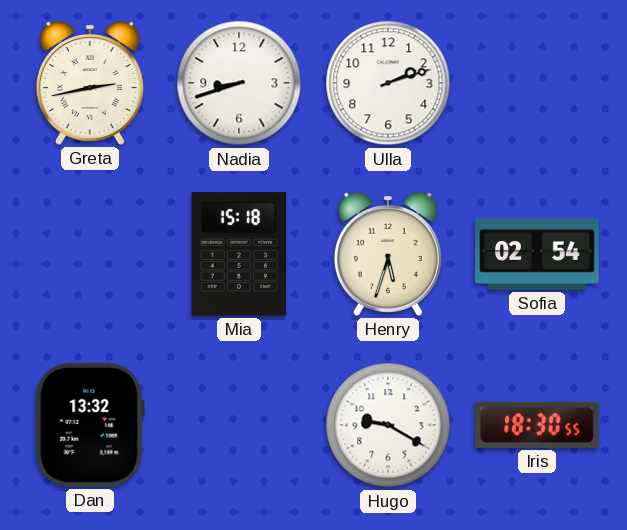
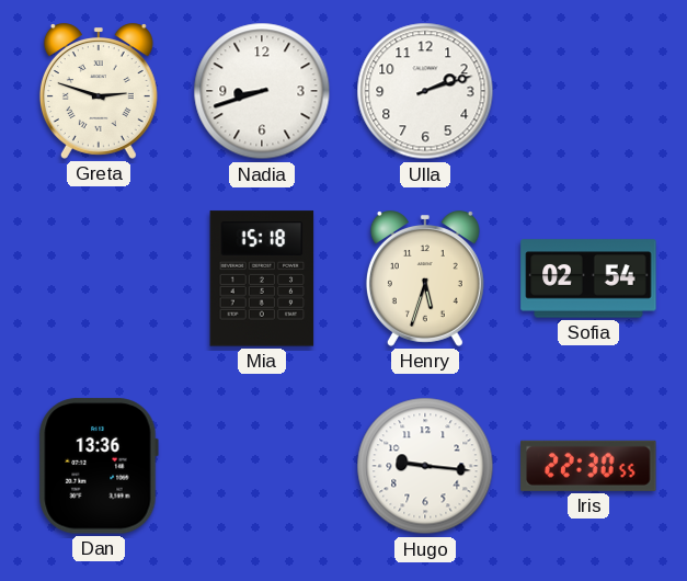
Greta: 2:43 -> 2:48 (99, 91)
Dan: 13:32 -> 13:36 (99, 466)
Hugo: 9:20 -> 9:16 (425, 466)
Iris: 18:30 -> 22:30 (588, 466)
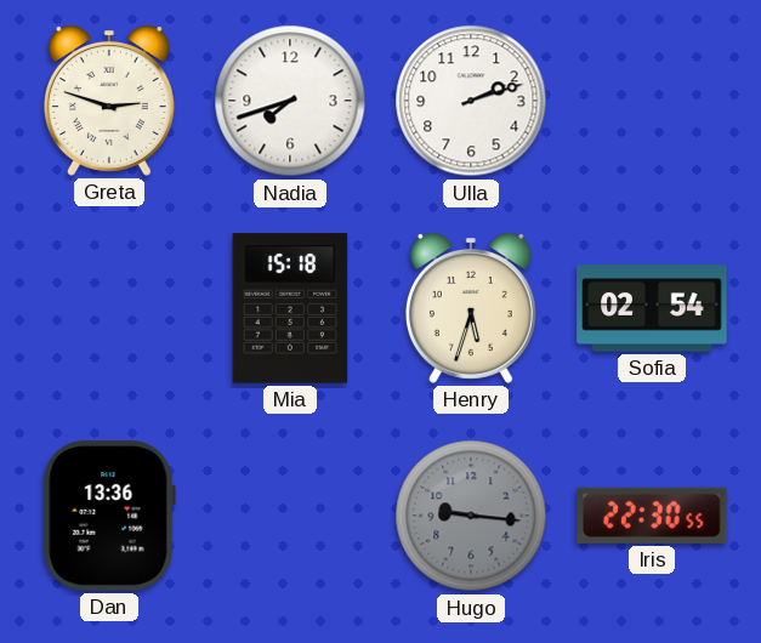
Nadia: 8:42 -> 7:42 (290, 101)
Hugo dial: white -> grey (471, 516)
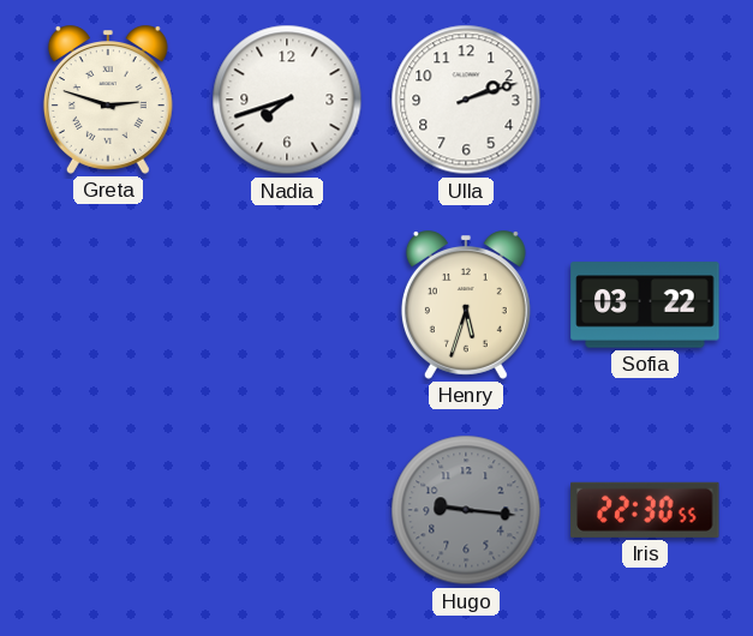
Mia: 15:18 -> none (290, 308)
Sofia: 02:54 -> 03:22 (645, 305)
Dan: 13:36 -> none (109, 516)
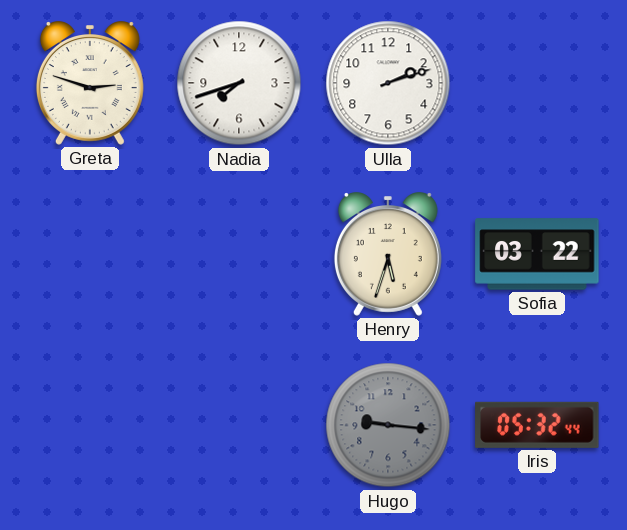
Iris: 22:30 -> 05:32 (537, 425)
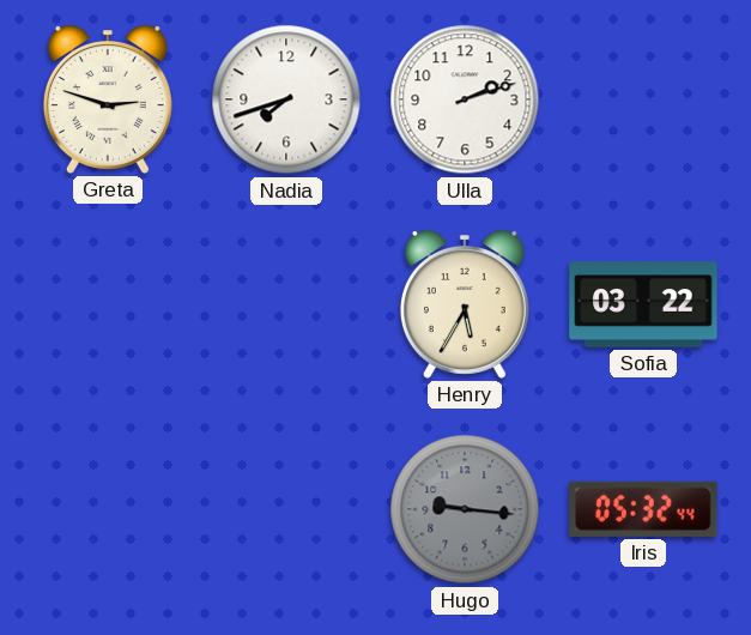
Henry: 5:33 -> 5:35 (465, 304)
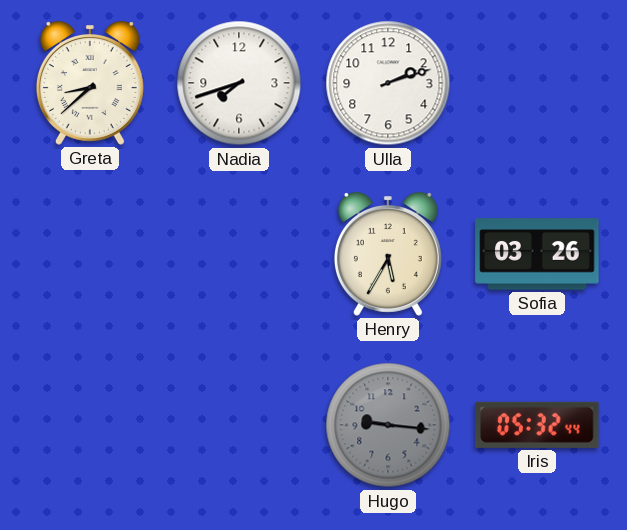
Greta: 2:48 -> 8:38 (90, 83)
Sofia: 03:22 -> 03:26 (537, 254)
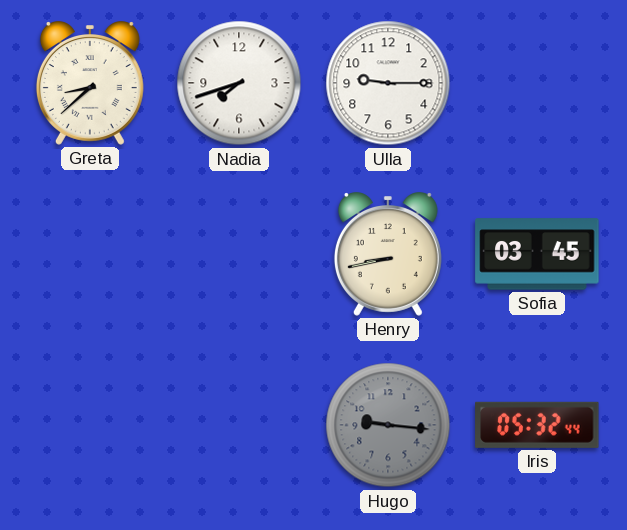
Ulla: 2:12 -> 9:15 (388, 83)
Henry: 5:35 -> 8:43 (388, 254)
Sofia: 03:26 -> 03:45 (537, 254)
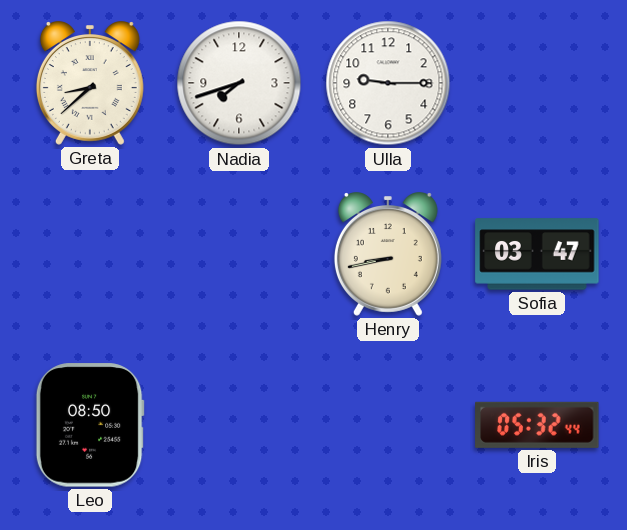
Sofia: 03:45 -> 03:47 (537, 254)
Leo: none -> 08:50 (90, 425)
Hugo: 9:16 -> none (388, 425)
